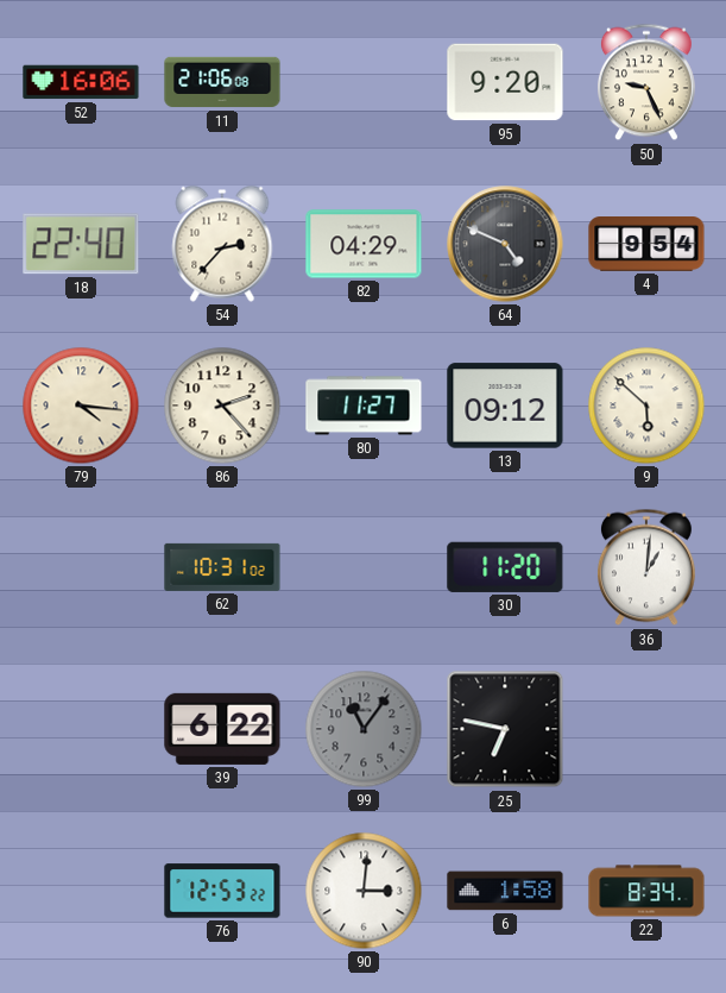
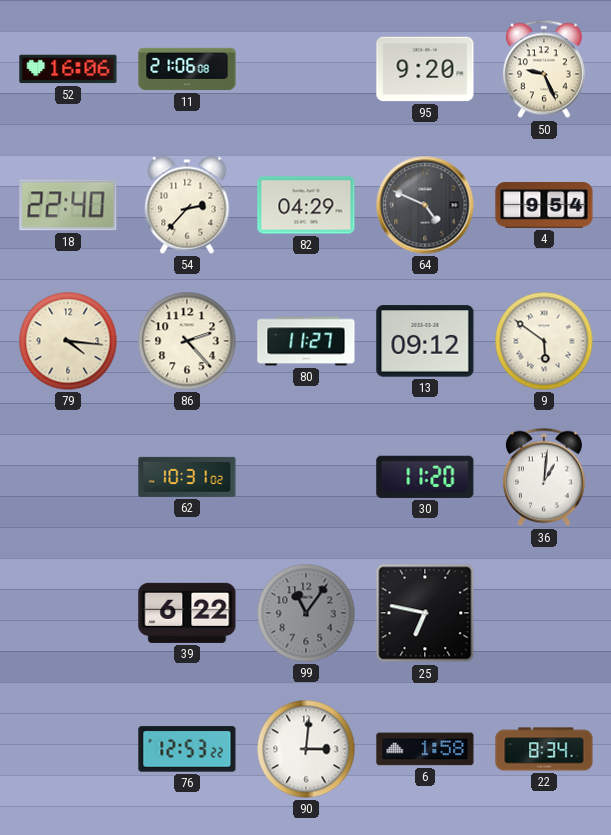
9: 5:52 -> 5:51 (544, 341)
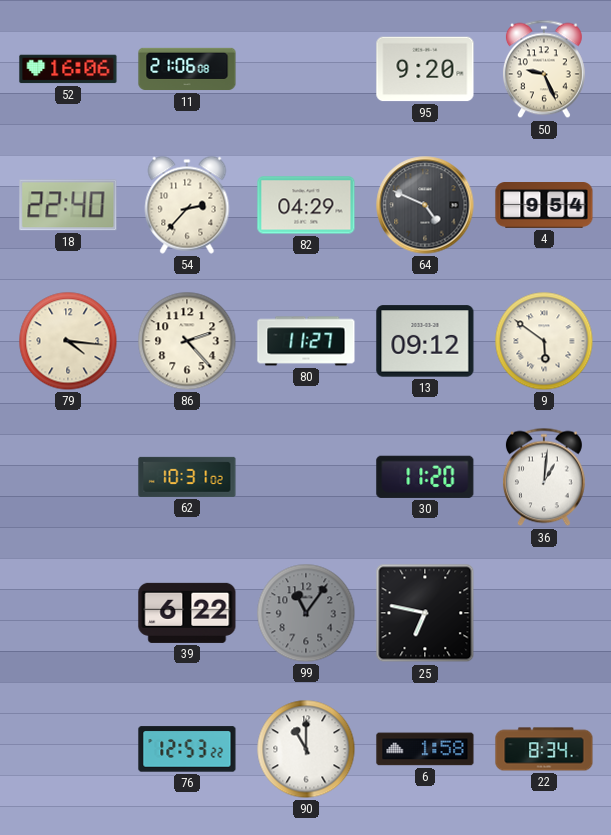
90: 3:01 -> 11:00 (306, 749)
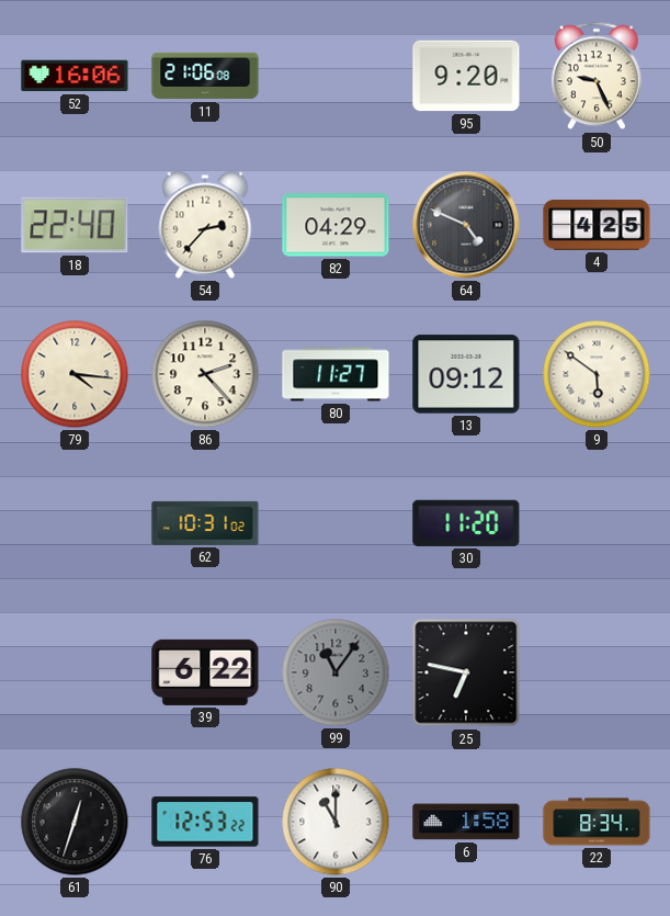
4: 9:54 -> 4:25 (597, 226)
36: 1:01 -> none (544, 477)
61: none -> 12:33 (75, 822)
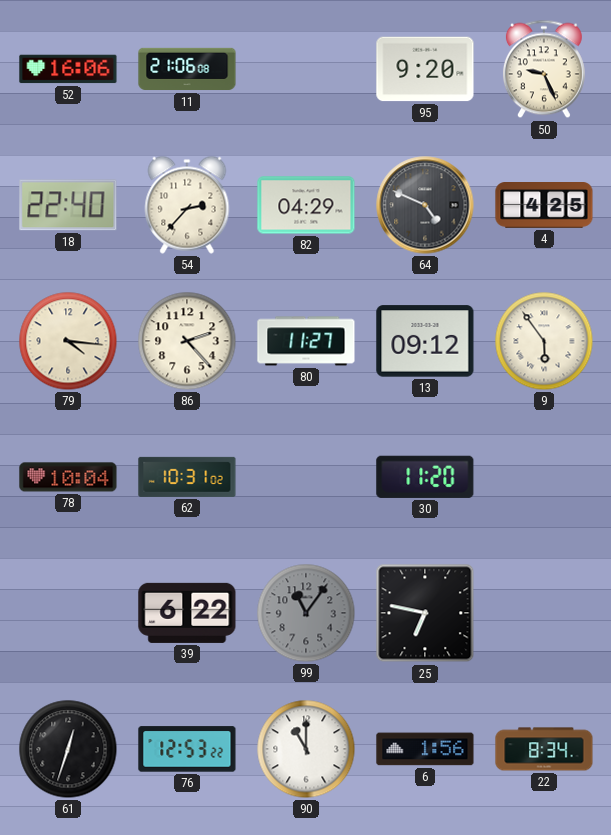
9: 5:51 -> 5:54 (544, 341)
78: none -> 10:04 (68, 477)
6: 1:58 -> 1:56 (425, 749)
